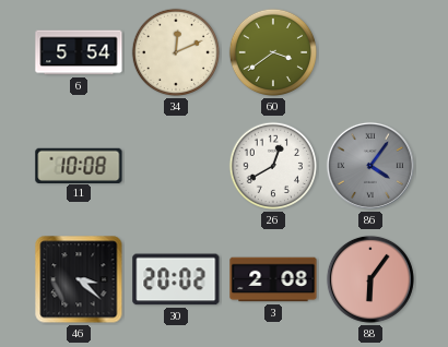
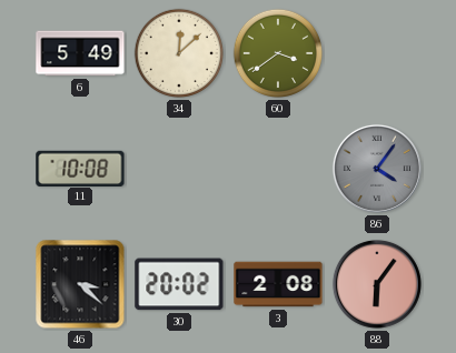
6: 5:54 -> 5:49 (80, 53)
34: 12:11 -> 12:08 (179, 53)
26: 12:40 -> none (273, 166)
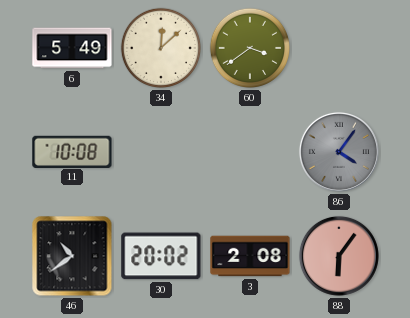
46: 3:22 -> 10:39 (72, 256)
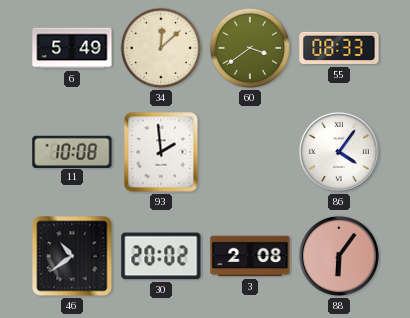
55: none -> 08:33 (339, 48)
93: none -> 1:59 (161, 152)
86 dial: grey -> white (339, 152)
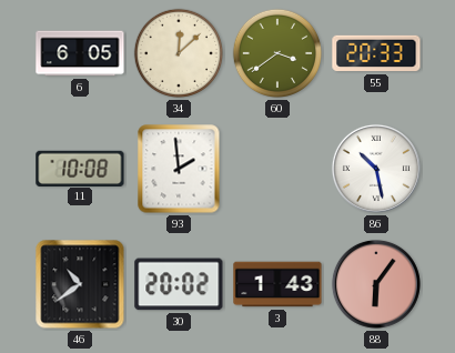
6: 5:49 -> 6:05 (80, 53)
55: 08:33 -> 20:33 (376, 53)
86: 4:06 -> 10:28 (376, 169)
3: 2:08 -> 1:43 (277, 284)
